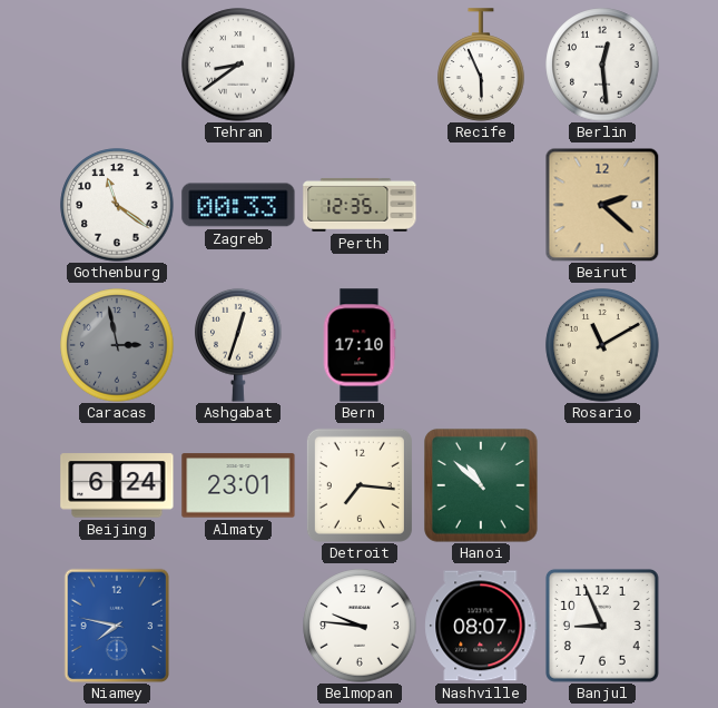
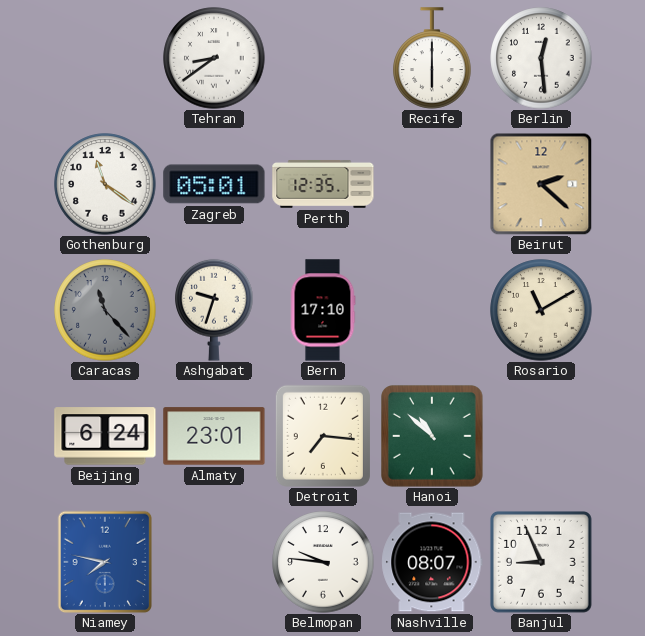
Recife: 5:56 -> 6:00 (432, 58)
Zagreb: 00:33 -> 05:01 (214, 184)
Caracas: 2:58 -> 11:23 (105, 310)
Ashgabat: 12:33 -> 9:33 (214, 310)
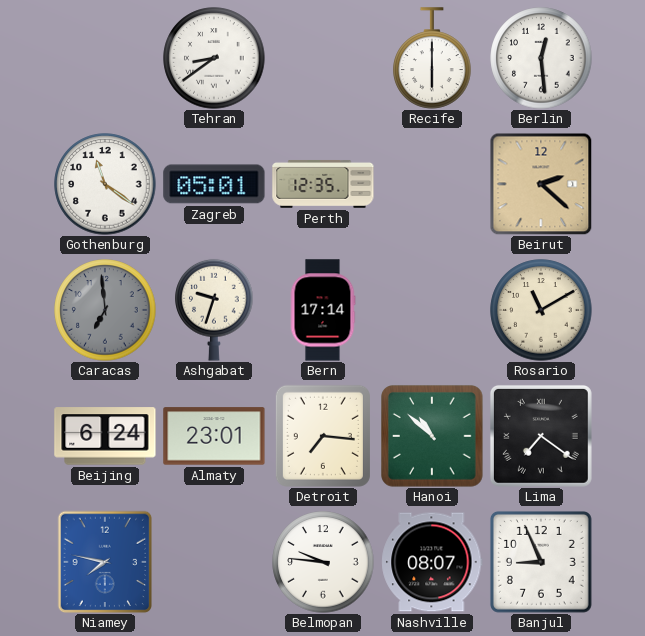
Caracas: 11:23 -> 6:59 (105, 310)
Bern: 17:10 -> 17:14 (323, 310)
Lima: none -> 7:21 (541, 436)
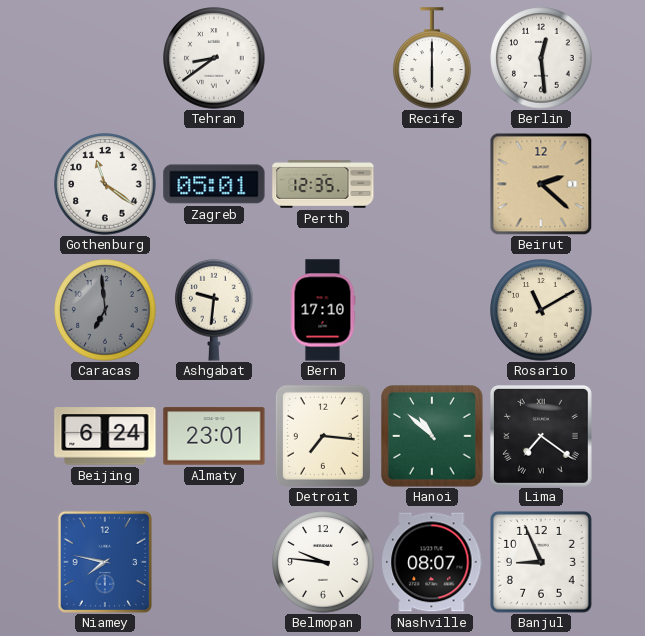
Ashgabat: 9:33 -> 9:31 (214, 310)
Bern: 17:14 -> 17:10 (323, 310)
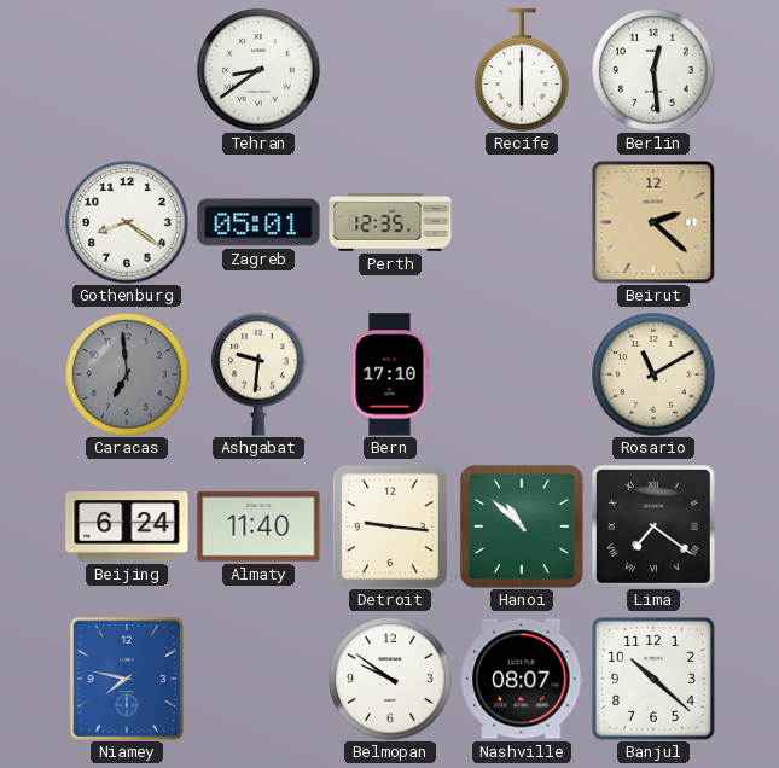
Gothenburg: 11:21 -> 8:21 (127, 222)
Almaty: 23:01 -> 11:40 (258, 526)
Detroit: 7:16 -> 9:16 (390, 526)
Belmopan: 9:46 -> 9:51 (390, 679)
Banjul: 8:56 -> 10:22 (653, 679)
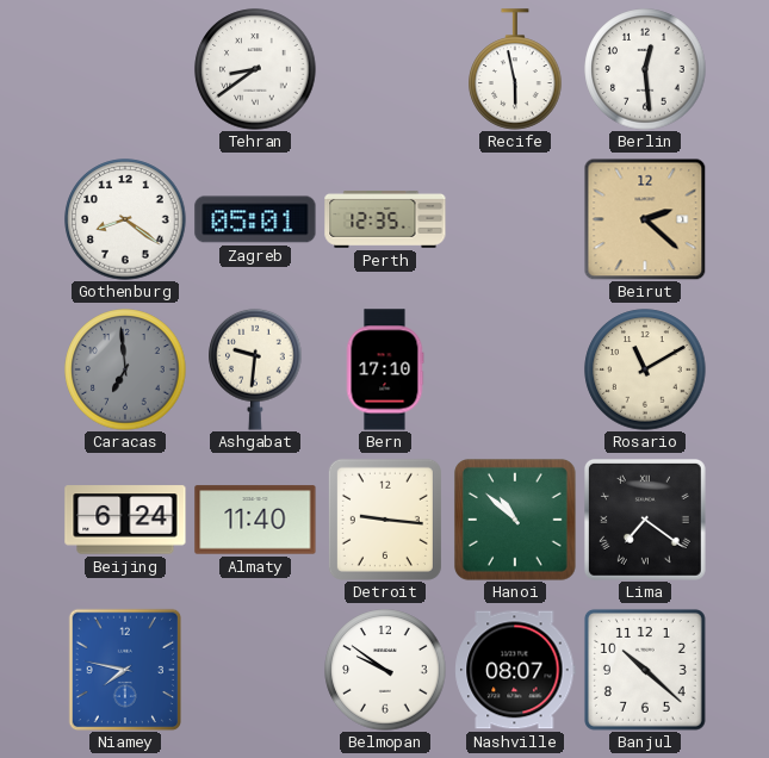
Recife: 6:00 -> 5:58 (515, 69)
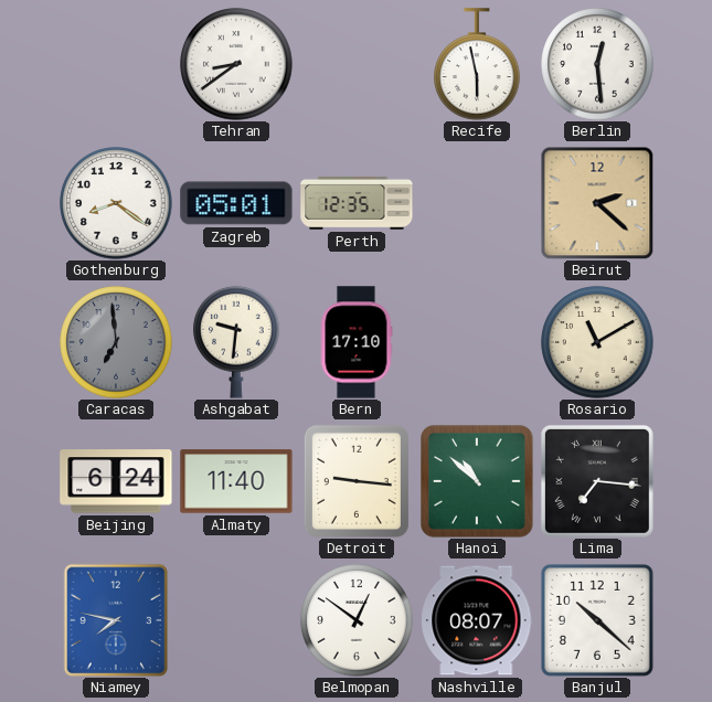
Lima: 7:21 -> 7:16 (597, 481)
Belmopan: 9:51 -> 12:51 (357, 620)
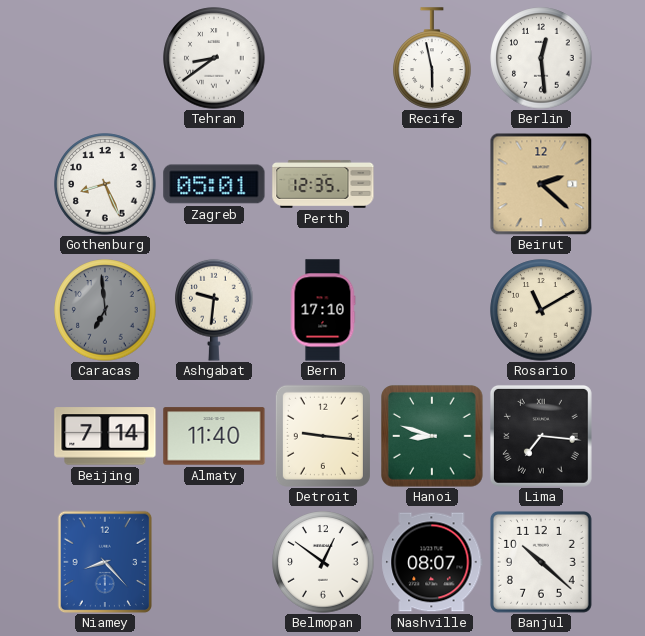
Gothenburg: 8:21 -> 8:26 (105, 184)
Beijing: 6:24 -> 7:14 (105, 436)
Hanoi: 10:52 -> 8:48 (433, 437)
Niamey: 7:47 -> 8:23 (104, 562)
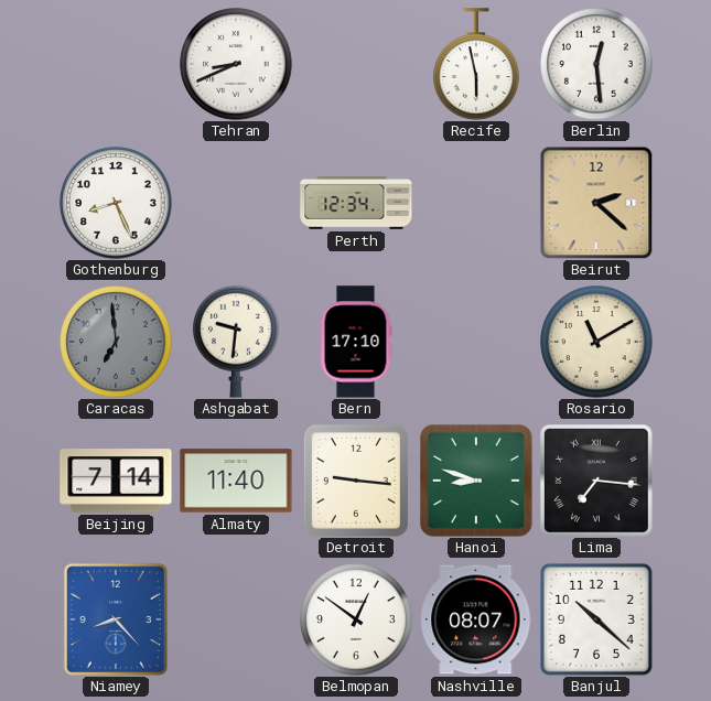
Tehran: 8:39 -> 8:41 (236, 64)
Zagreb: 05:01 -> none (214, 184)
Perth: 12:35 -> 12:34 (356, 203)
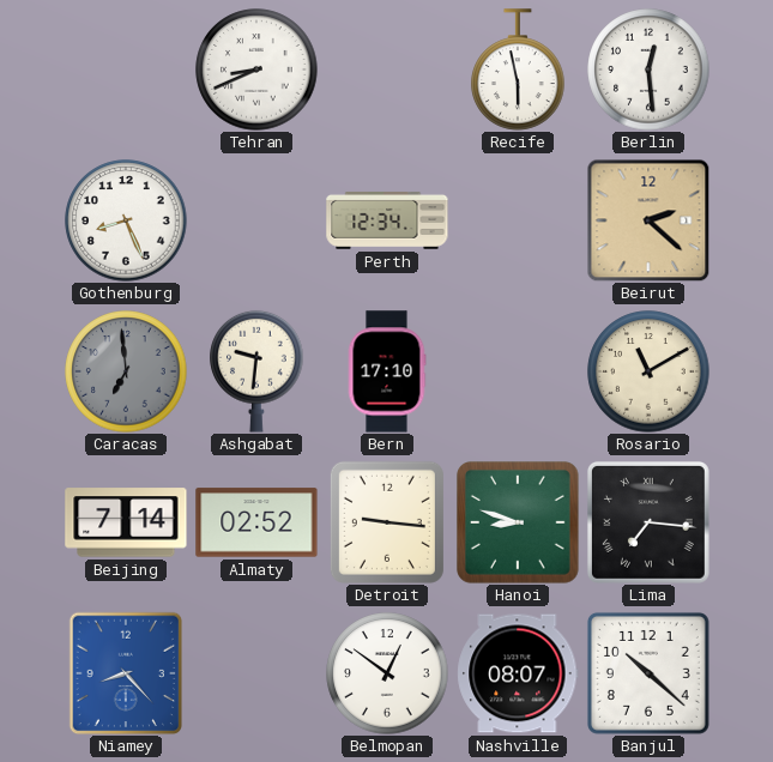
Almaty: 11:40 -> 02:52 (256, 522)
